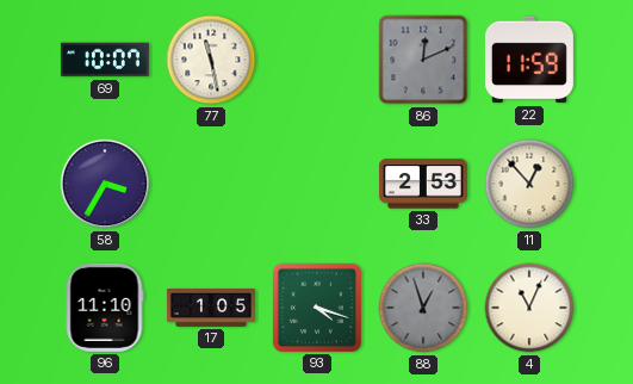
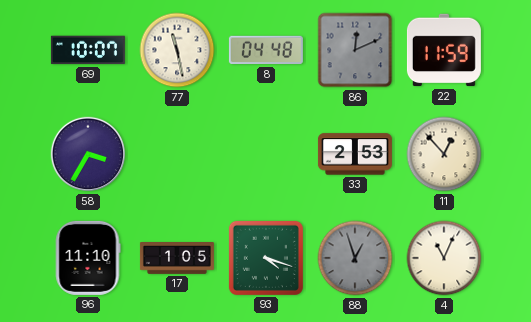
8: none -> 04:48 (266, 50)
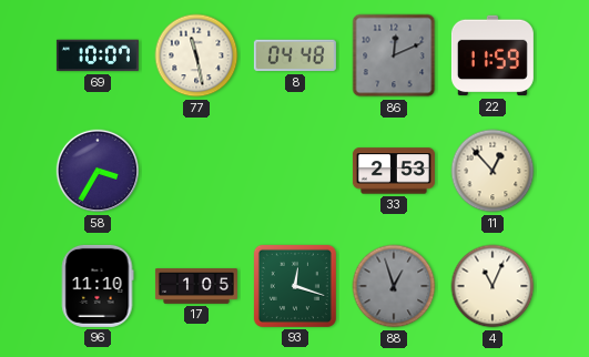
93: 4:18 -> 12:18 (295, 286)
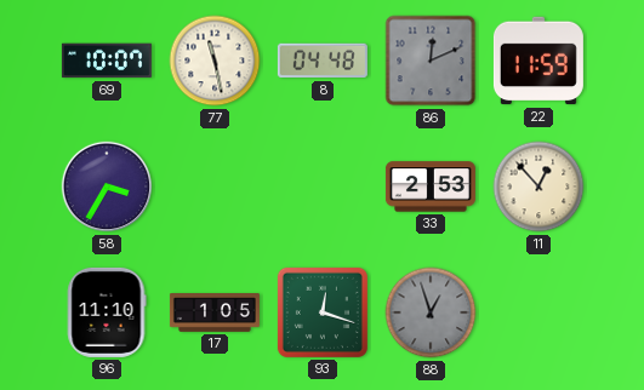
4: 11:04 -> none (492, 286)
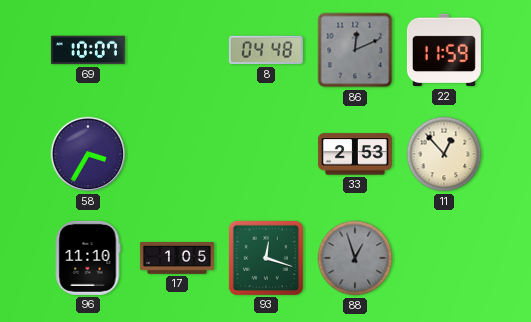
77: 11:28 -> none (215, 61)
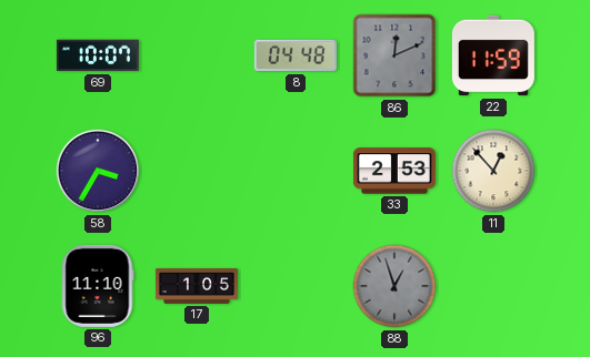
93: 12:18 -> none (266, 258)
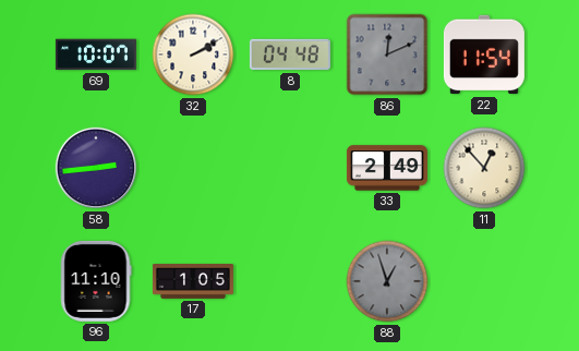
32: none -> 2:10 (193, 55)
22: 11:59 -> 11:54 (484, 55)
58: 3:35 -> 2:44 (96, 168)
33: 2:53 -> 2:49 (387, 168)
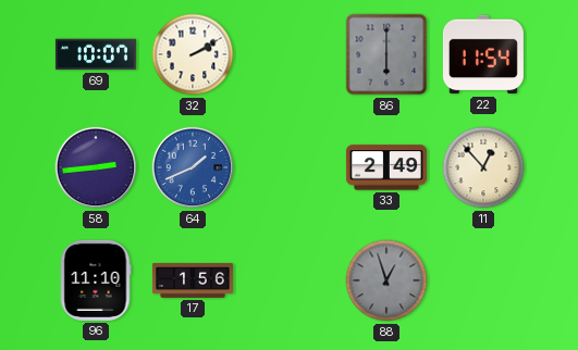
8: 04:48 -> none (290, 55)
86: 12:11 -> 6:00 (386, 54)
64: none -> 1:41 (193, 167)
17: 1:05 -> 1:56 (193, 282)
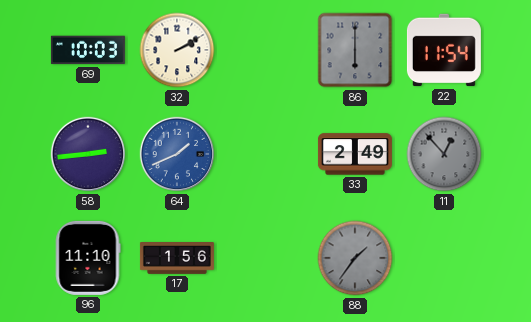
69: 10:07 -> 10:03 (88, 50)
11 dial: cream -> grey (444, 154)
88: 12:57 -> 1:36 (355, 258)
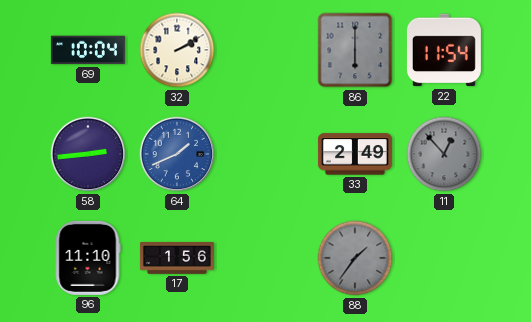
69: 10:03 -> 10:04 (88, 50)
